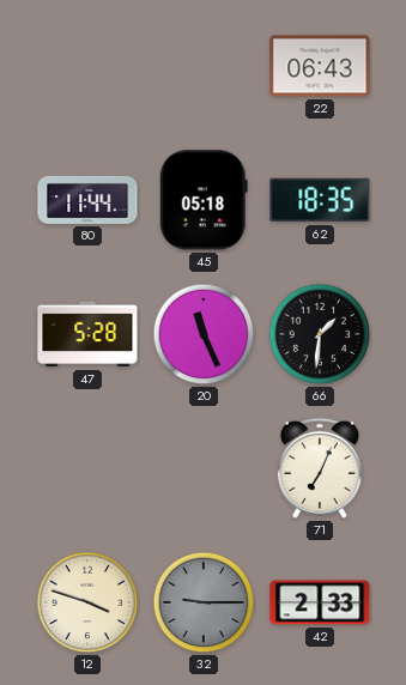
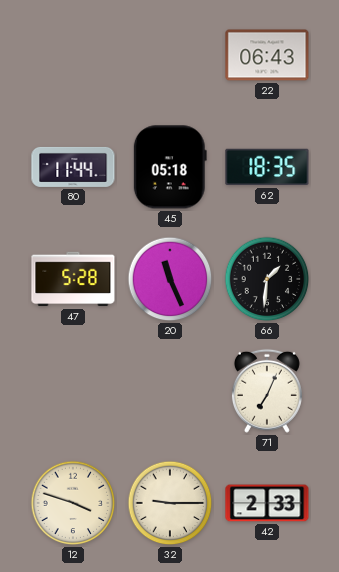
32 dial: grey -> cream (170, 503)
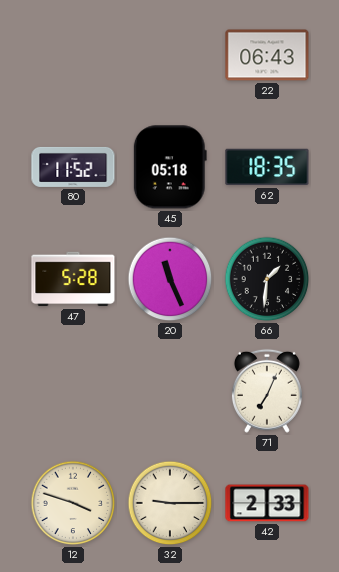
80: 11:44 -> 11:52 (73, 167)
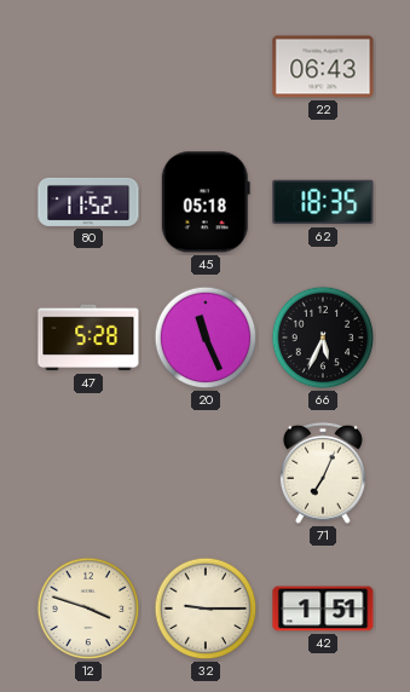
66: 1:31 -> 5:34 (323, 338)
42: 2:33 -> 1:51 (323, 609)
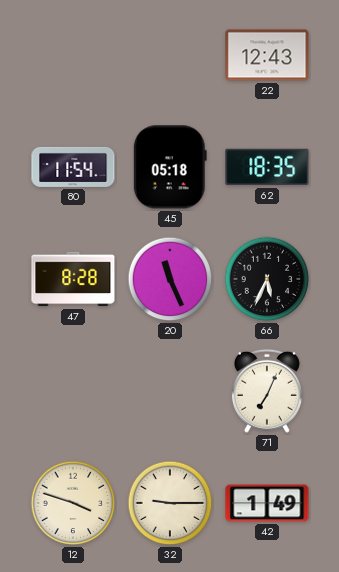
22: 06:43 -> 12:43 (267, 55)
80: 11:52 -> 11:54 (73, 167)
47: 5:28 -> 8:28 (73, 279)
42: 1:51 -> 1:49 (267, 503)
